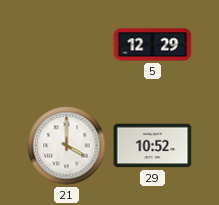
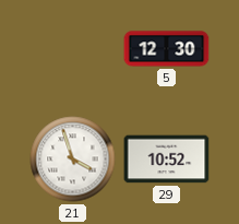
5: 12:29 -> 12:30 (167, 49)
21: 4:00 -> 3:57 (73, 160)
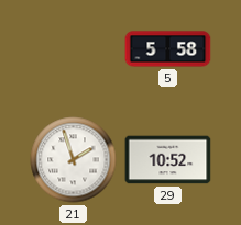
5: 12:30 -> 5:58 (168, 49)
21: 3:57 -> 1:57 (74, 160)
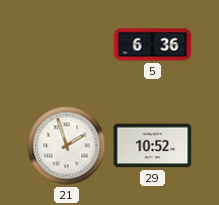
5: 5:58 -> 6:36 (153, 45)
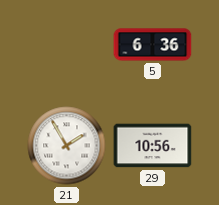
21: 1:57 -> 1:55 (67, 146)
29: 10:52 -> 10:56 (153, 146)
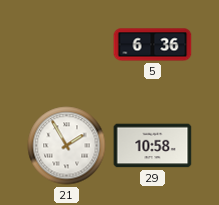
29: 10:56 -> 10:58 (153, 146)
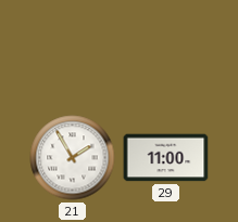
5: 6:36 -> none (153, 45)
29: 10:58 -> 11:00 (166, 158)
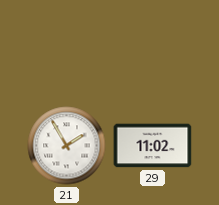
29: 11:00 -> 11:02 (153, 146)
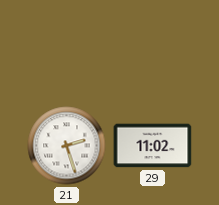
21: 1:55 -> 2:27 (67, 146)
